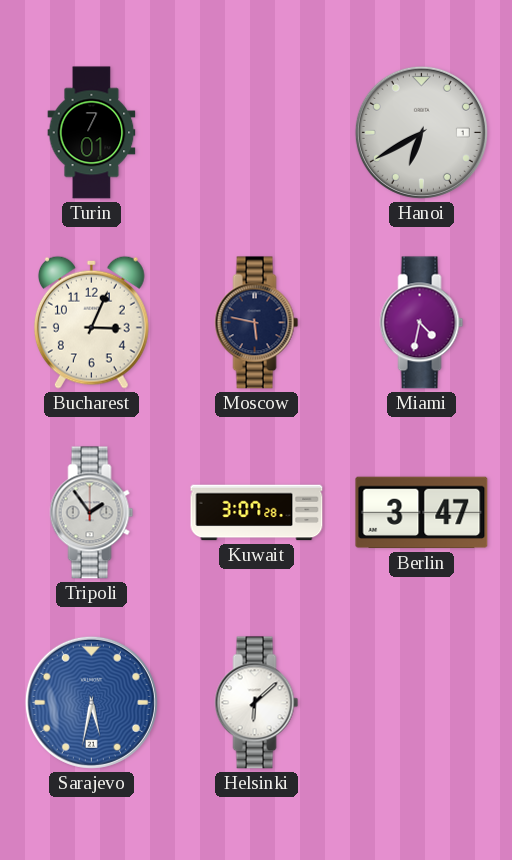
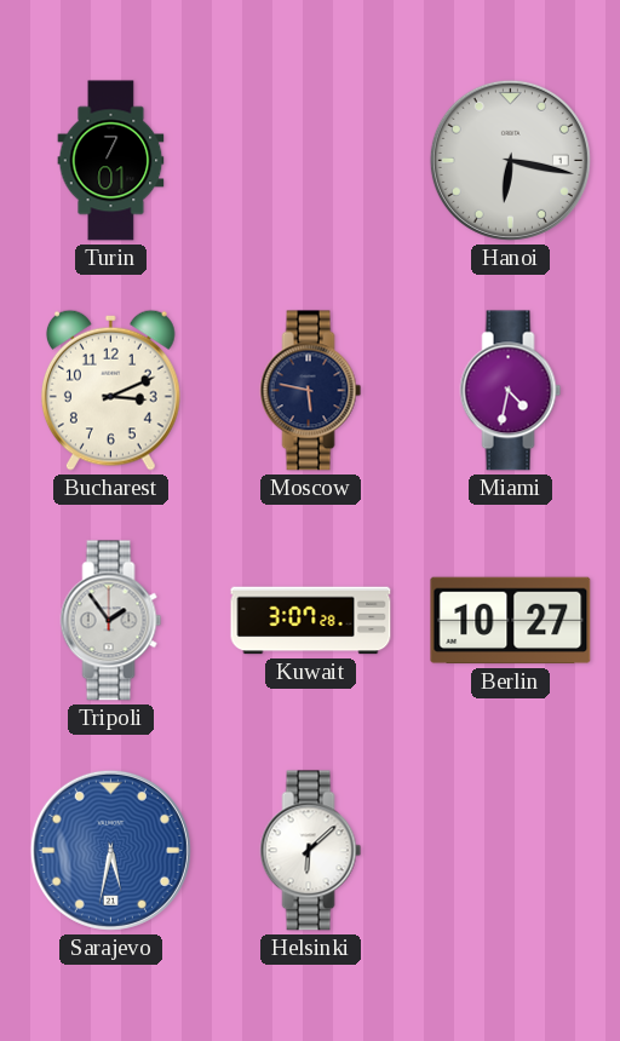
Hanoi: 6:40 -> 6:17 (510, 160)
Bucharest: 3:04 -> 3:11 (110, 390)
Berlin: 3:47 -> 10:27 (511, 621)
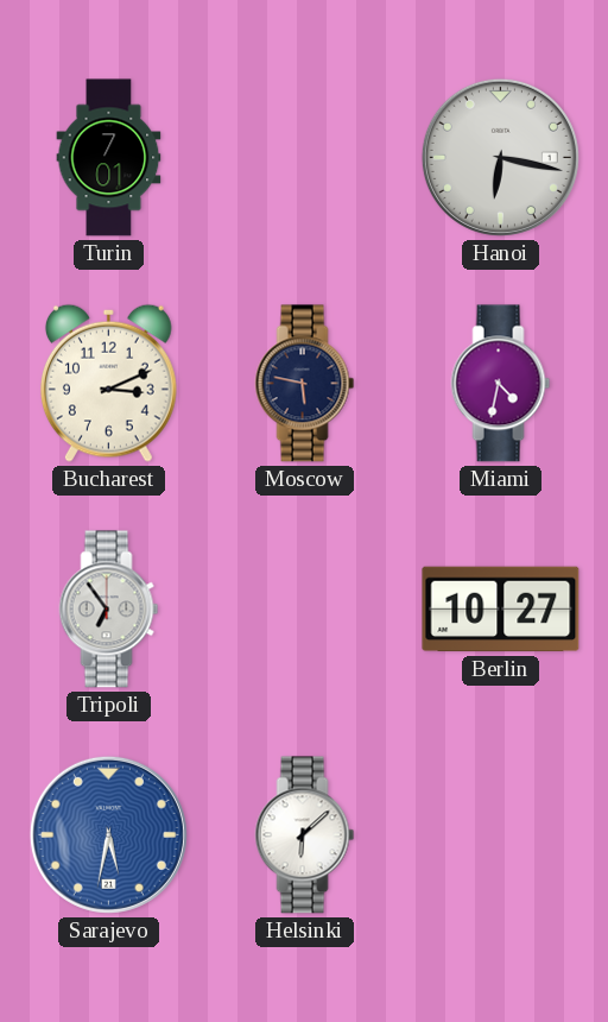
Tripoli: 1:54 -> 6:54 (109, 610)
Kuwait: 3:07 -> none (311, 621)
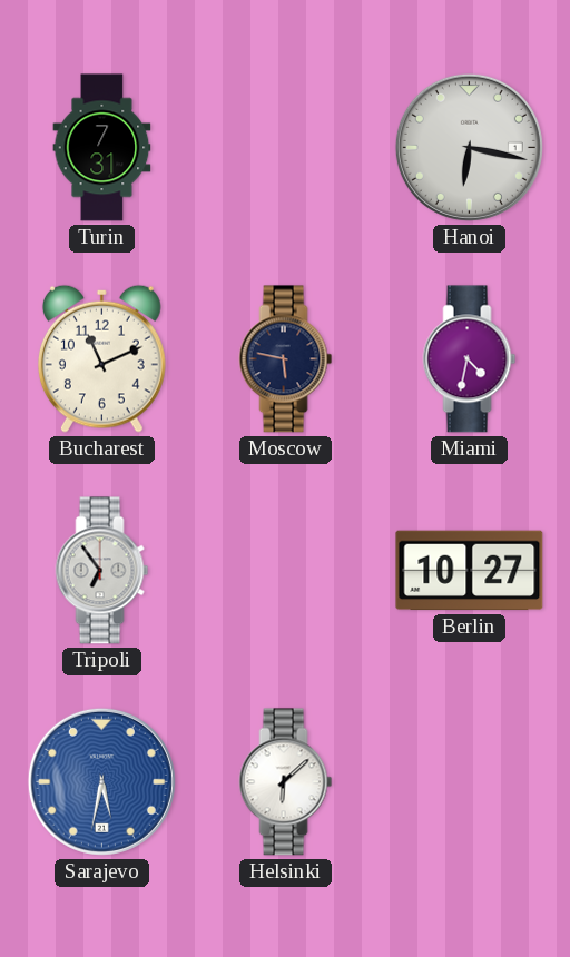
Turin: 7:01 -> 7:31 (102, 148)
Bucharest: 3:11 -> 11:11 (101, 358)
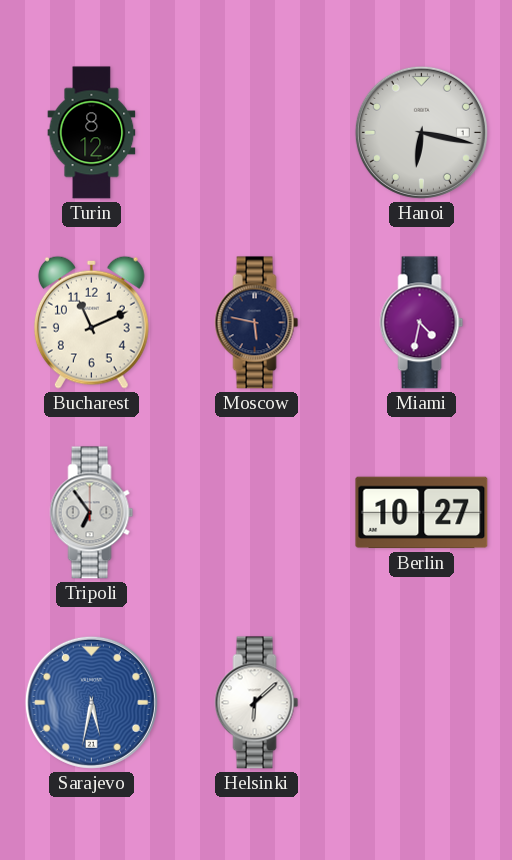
Turin: 7:31 -> 8:12 (92, 133)
